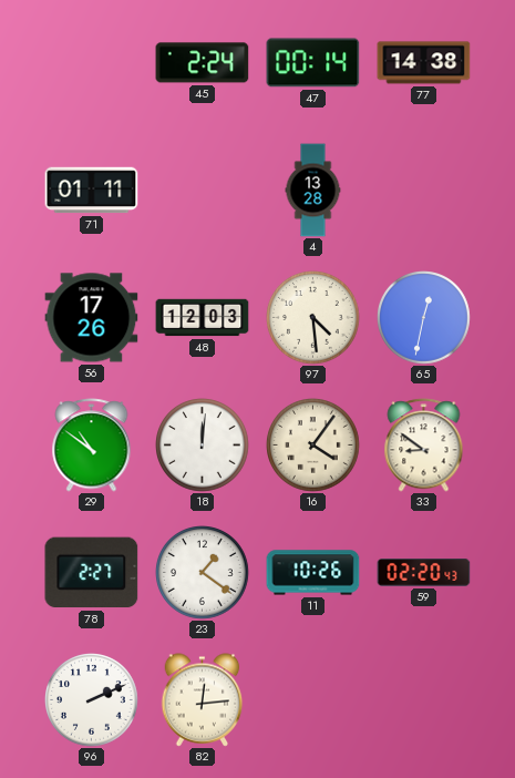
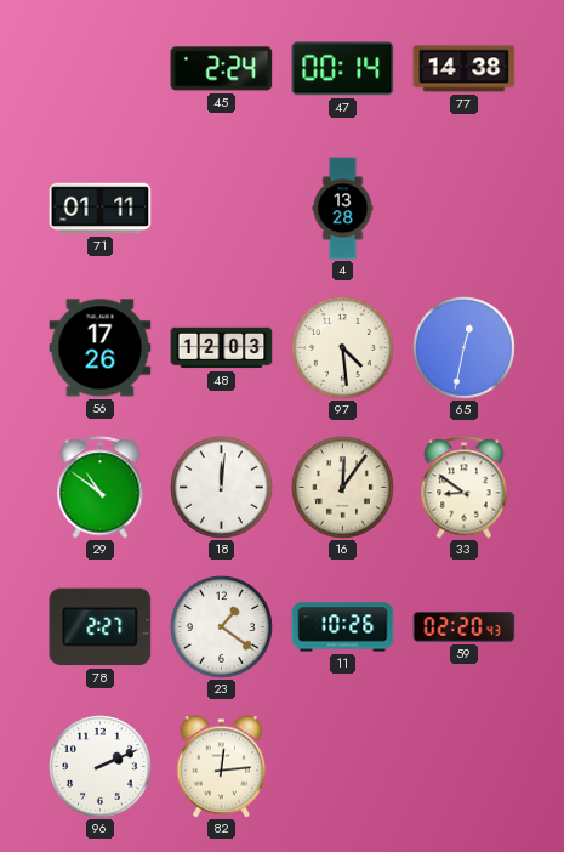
16: 4:06 -> 12:06 (343, 488)
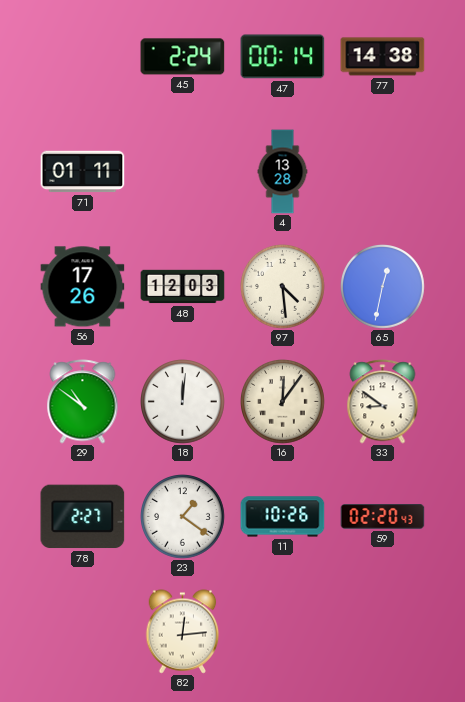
96: 2:11 -> none (101, 767)
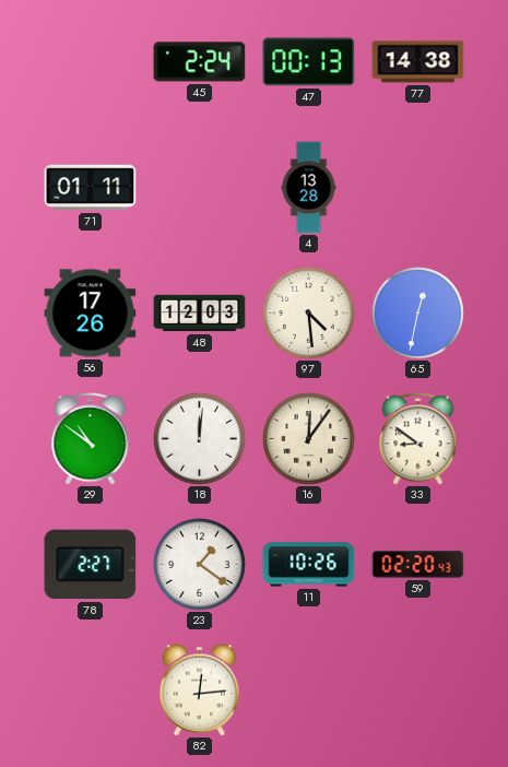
47: 00:14 -> 00:13 (309, 62)
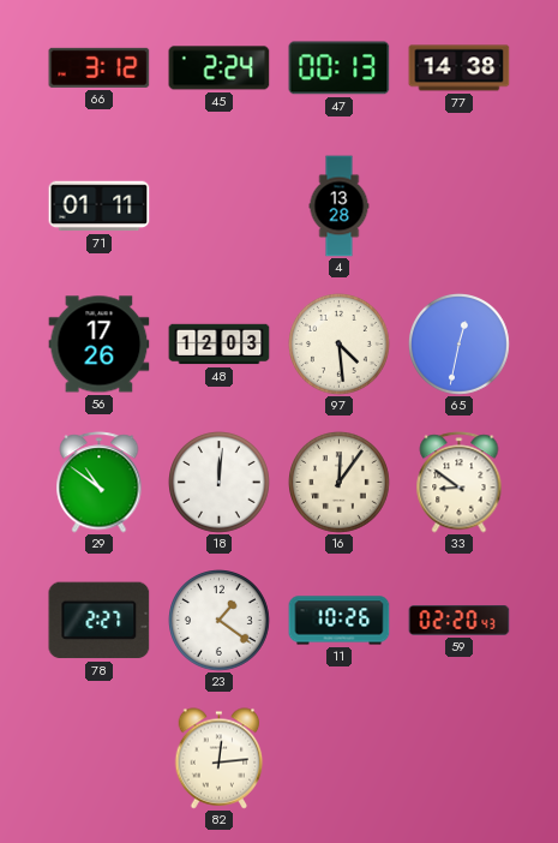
66: none -> 3:12 (100, 67)
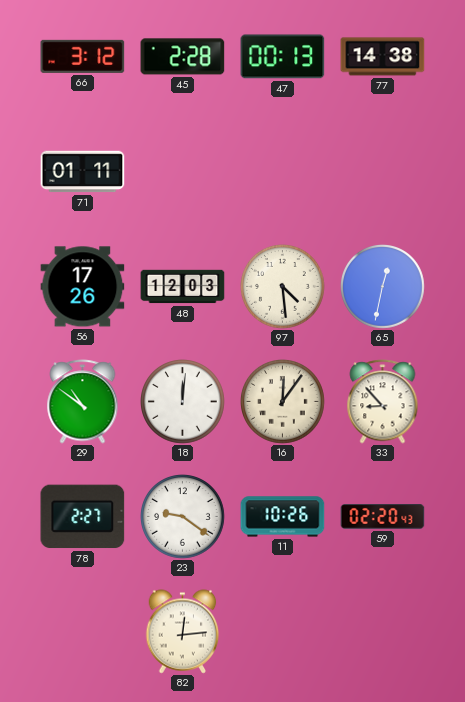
45: 2:24 -> 2:28 (183, 57)
4: 13:28 -> none (340, 207)
33: 8:51 -> 8:53 (383, 402)
23: 1:21 -> 9:21 (183, 517)
